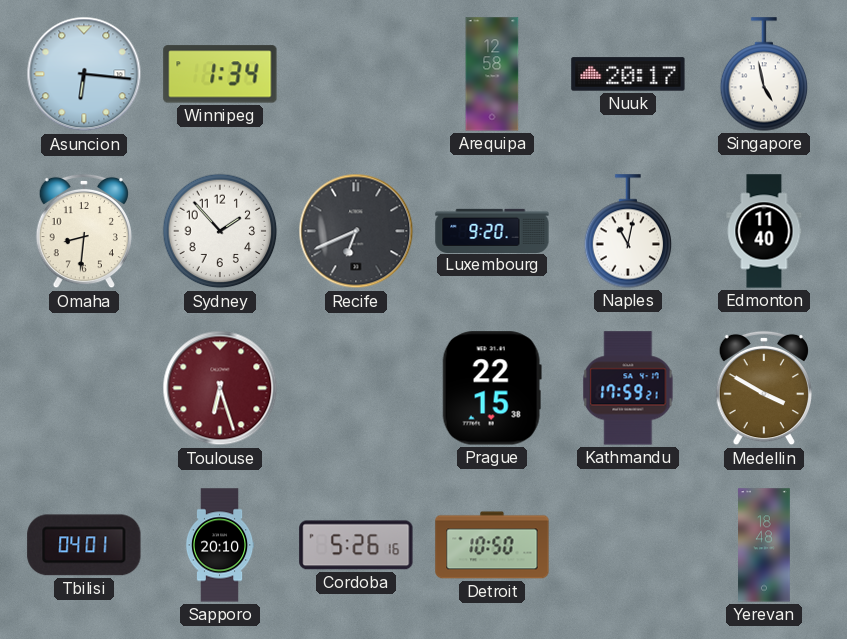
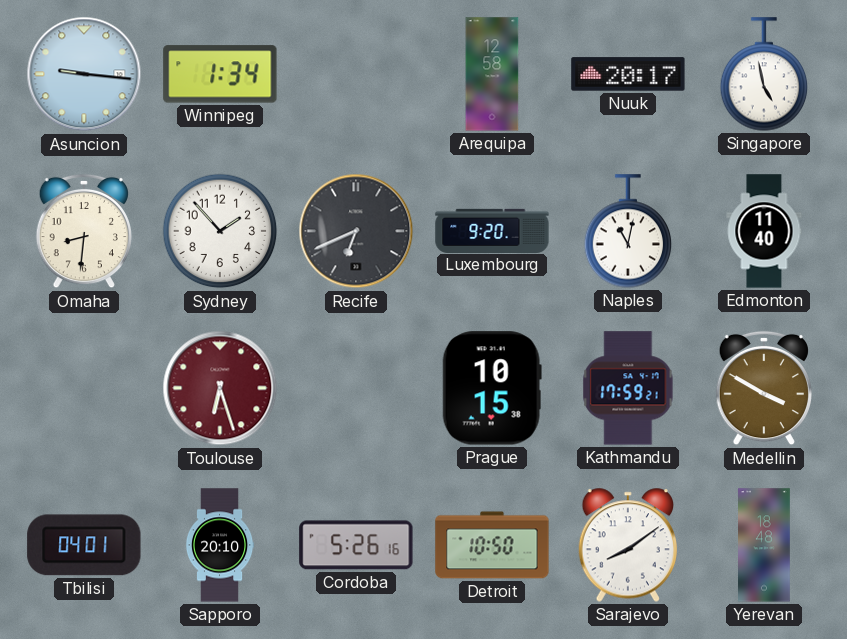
Asuncion: 6:16 -> 9:16 (84, 74)
Prague: 22:15 -> 10:15 (492, 388)
Sarajevo: none -> 8:09 (627, 545)
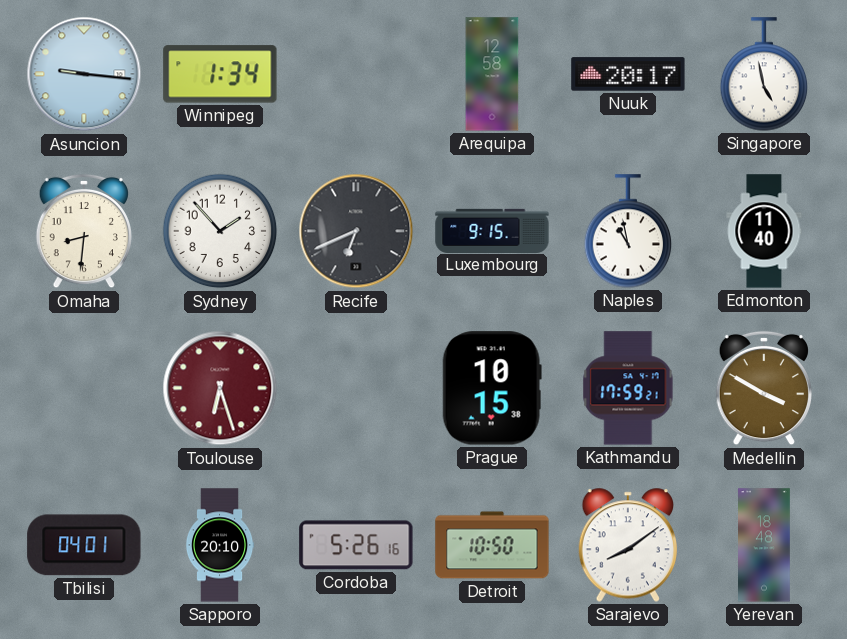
Luxembourg: 9:20 -> 9:15 (492, 230)
Naples: 11:02 -> 10:58 (628, 231)
